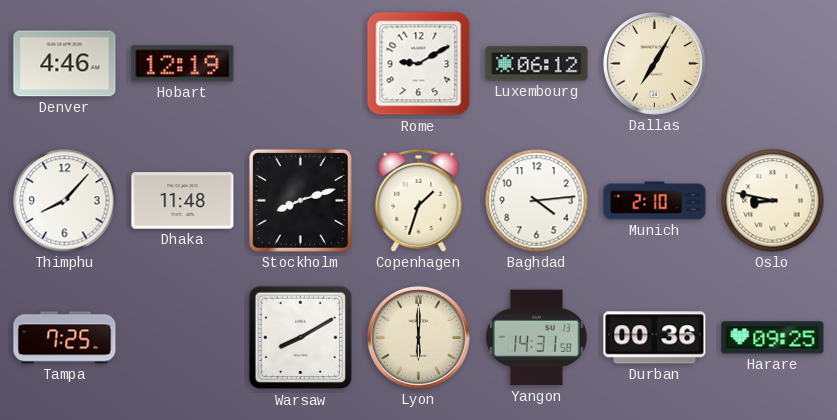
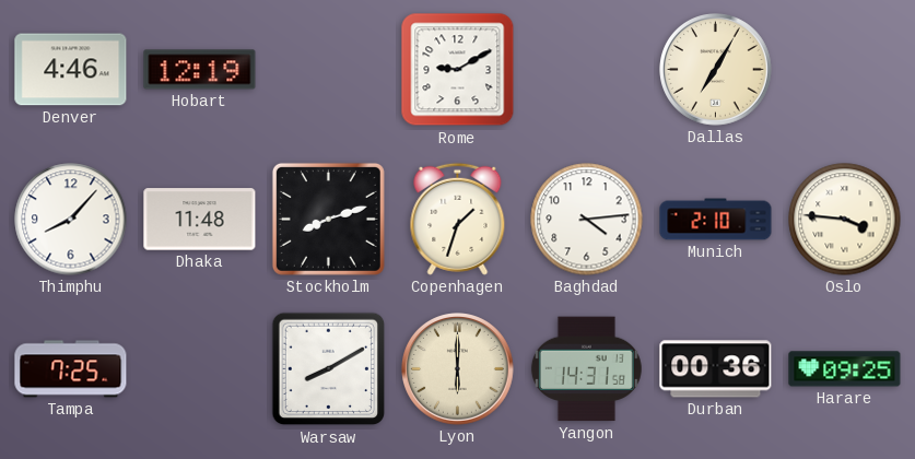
Luxembourg: 06:12 -> none (537, 64)
Oslo: 8:47 -> 3:46 (845, 220)
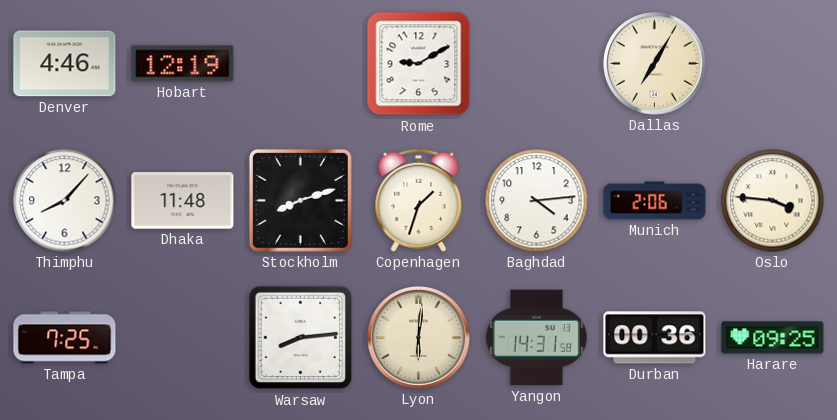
Munich: 2:10 -> 2:06 (655, 201)
Warsaw: 8:10 -> 8:14 (301, 338)
Lyon: 6:00 -> 6:01 (419, 338)
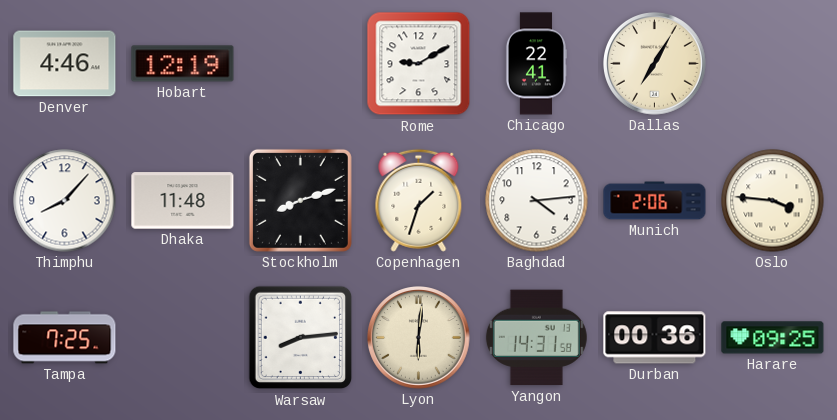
Chicago: none -> 22:41 (535, 64)
